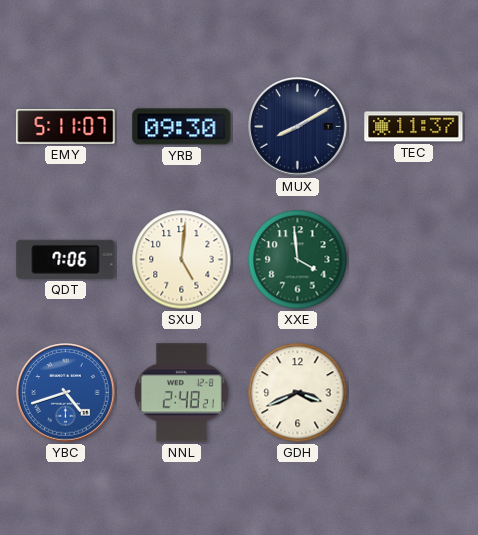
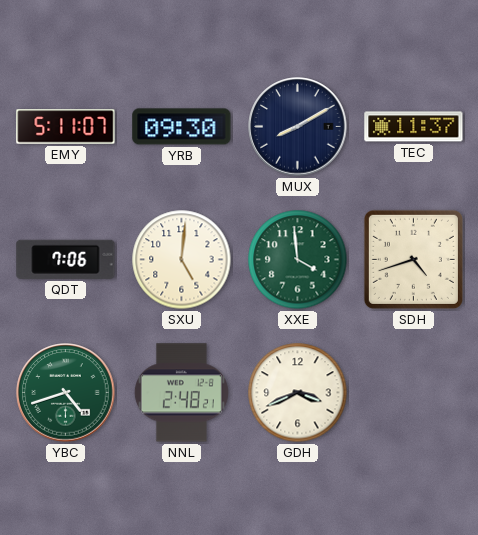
SDH: none -> 4:42 (413, 259)
YBC dial: blue -> green (66, 393)
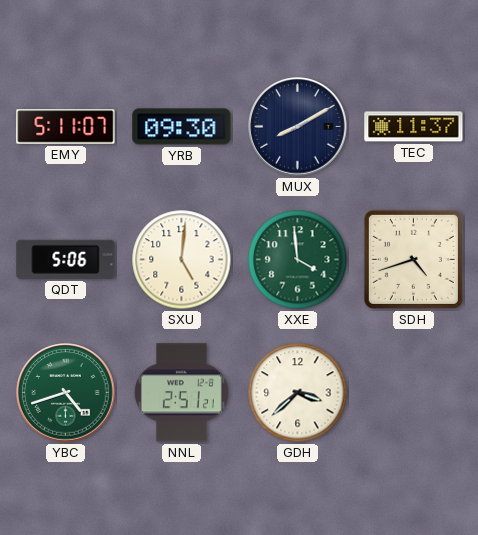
QDT: 7:06 -> 5:06 (66, 259)
NNL: 2:48 -> 2:51 (181, 393)
GDH: 3:41 -> 3:38 (298, 393)
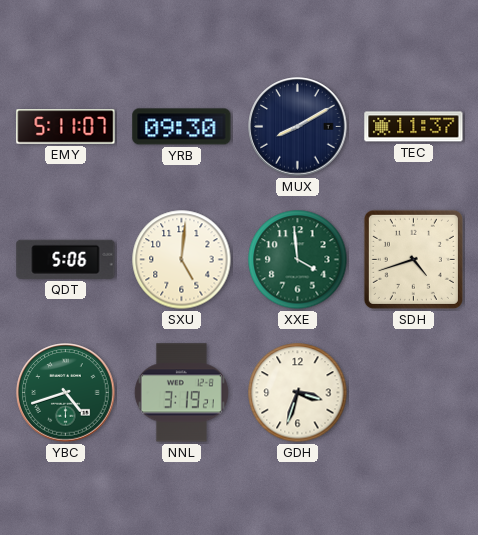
NNL: 2:51 -> 3:19 (181, 393)
GDH: 3:38 -> 3:33 (298, 393)
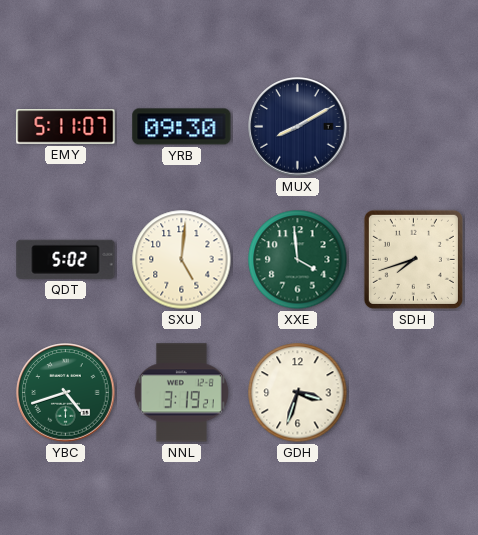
TEC: 11:37 -> none (414, 127)
QDT: 5:06 -> 5:02 (66, 259)
SDH: 4:42 -> 7:42 (413, 259)
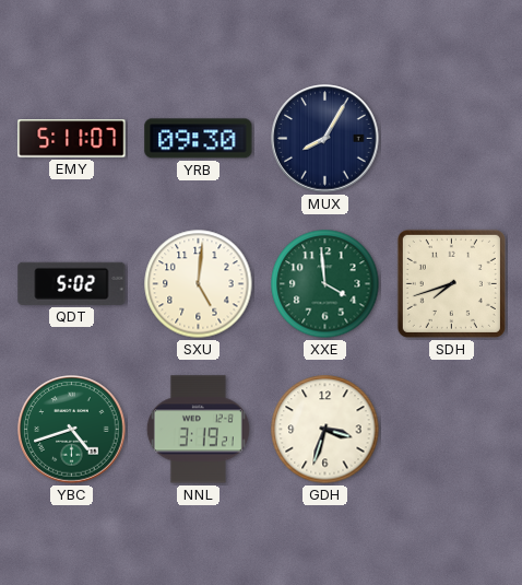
MUX: 8:10 -> 8:05 (325, 139)
